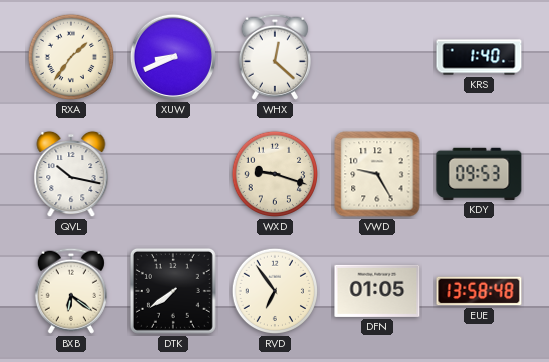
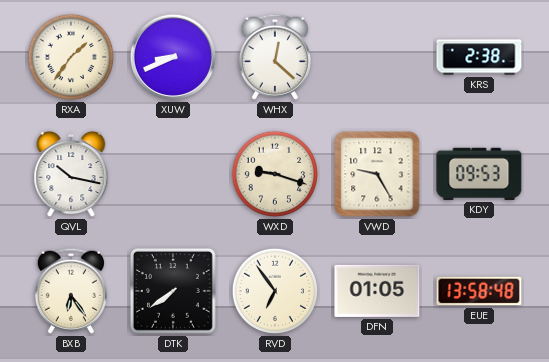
KRS: 1:40 -> 2:38 (479, 57)
BXB: 6:21 -> 6:24 (71, 291)
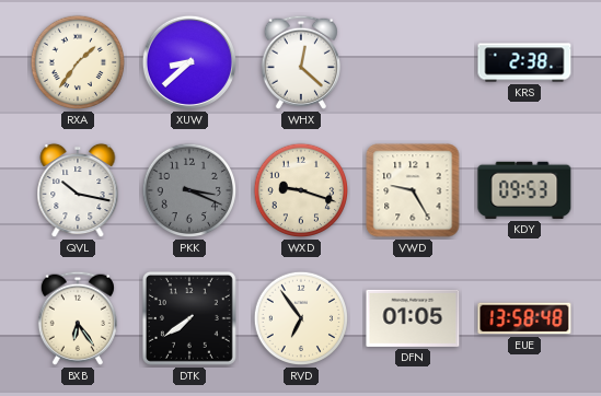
XUW: 8:41 -> 8:38 (189, 62)
PKK: none -> 3:19 (189, 190)
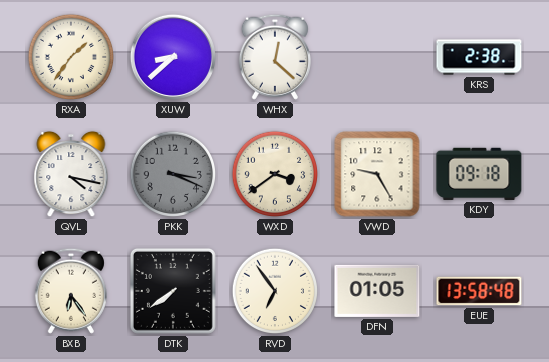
QVL: 10:17 -> 4:17 (71, 174)
WXD: 9:18 -> 3:39 (275, 174)
KDY: 09:53 -> 09:18 (479, 174)
